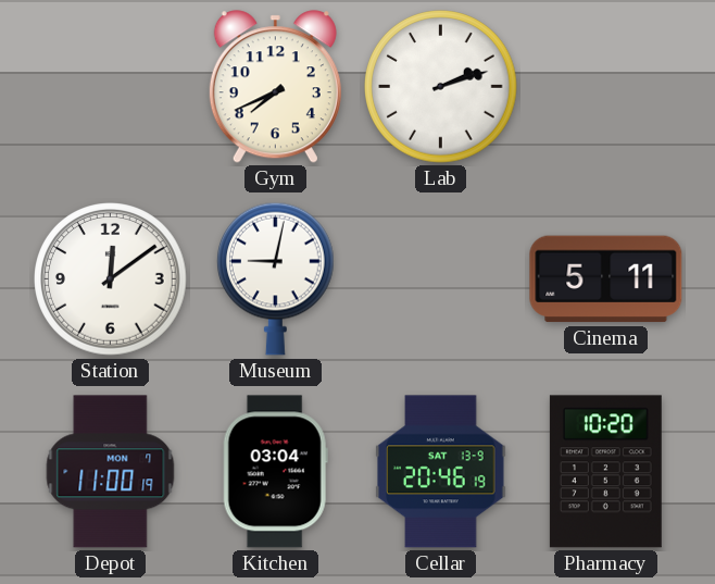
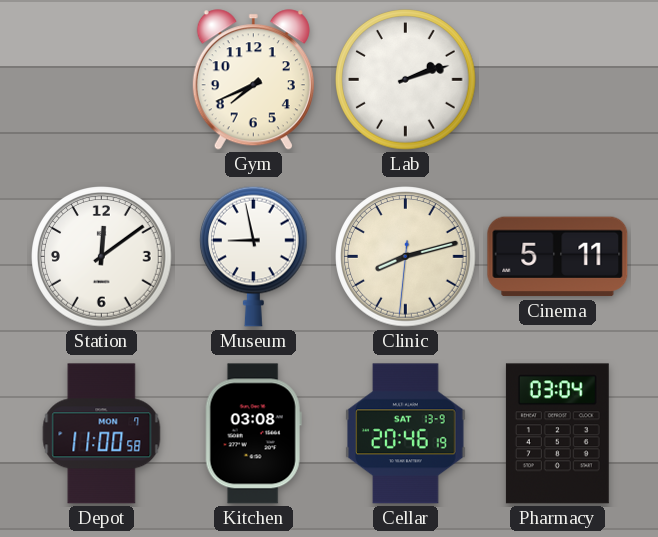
Museum: 9:02 -> 8:58 (254, 256)
Clinic: none -> 8:12 (406, 257)
Depot: 11:00:19 -> 11:00:58 (102, 434)
Kitchen: 03:04 -> 03:08 (253, 434)
Pharmacy: 10:20 -> 03:04 (557, 434)
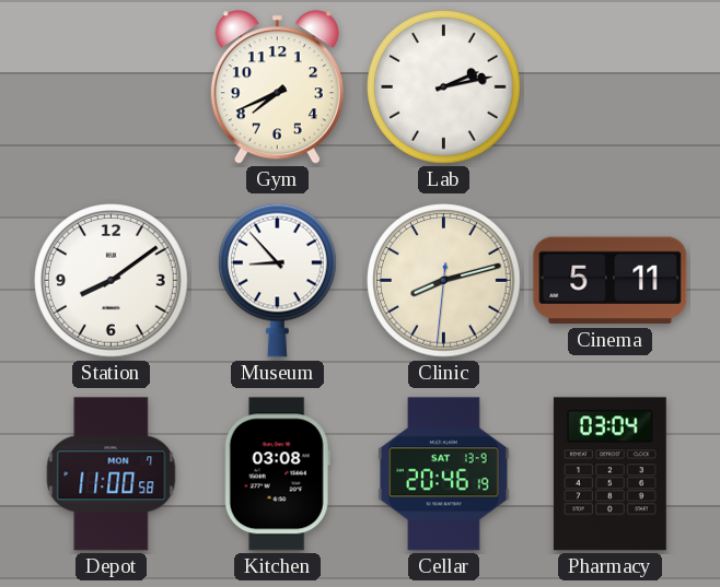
Lab: 2:12 -> 2:13 (444, 87)
Station: 12:09 -> 8:09 (112, 281)
Museum: 8:58 -> 8:53 (278, 280)
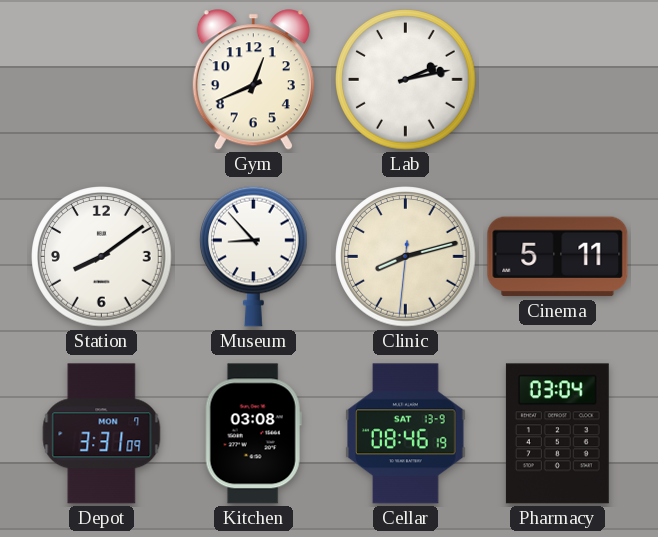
Gym: 7:41 -> 12:41 (253, 80)
Depot: 11:00 -> 3:31 (102, 434)
Cellar: 20:46 -> 08:46 (406, 434)
